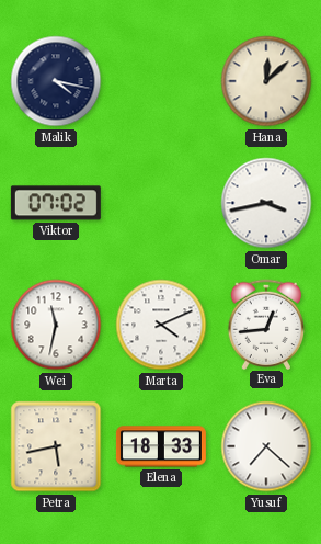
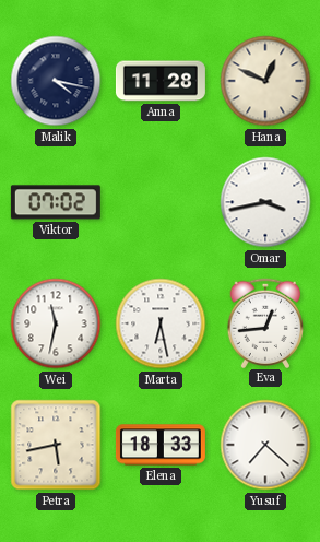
Anna: none -> 11:28 (161, 81)
Hana: 12:08 -> 12:49 (265, 81)
Marta: 4:11 -> 6:28 (161, 323)
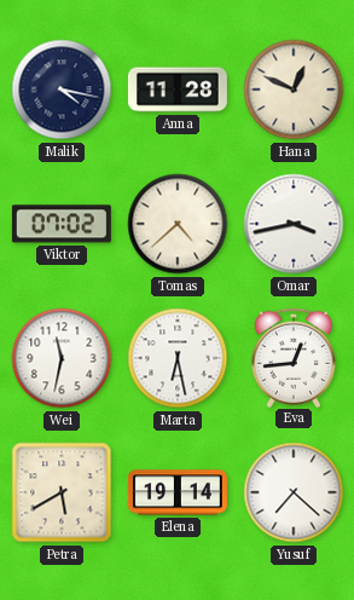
Tomas: none -> 4:38 (178, 224)
Petra: 5:43 -> 5:40 (62, 492)
Elena: 18:33 -> 19:14 (178, 492)
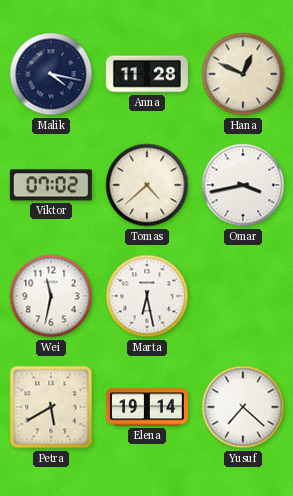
Eva: 12:44 -> none (294, 357)
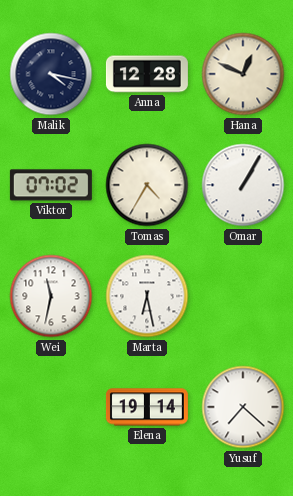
Anna: 11:28 -> 12:28 (147, 74)
Tomas: 4:38 -> 4:35 (147, 185)
Omar: 3:43 -> 1:05 (243, 185)
Petra: 5:40 -> none (51, 407)
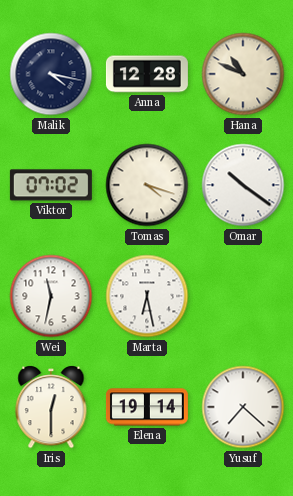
Hana: 12:49 -> 10:49 (243, 74)
Tomas: 4:35 -> 4:18 (147, 185)
Omar: 1:05 -> 10:21 (243, 185)
Iris: none -> 12:30 (51, 407)
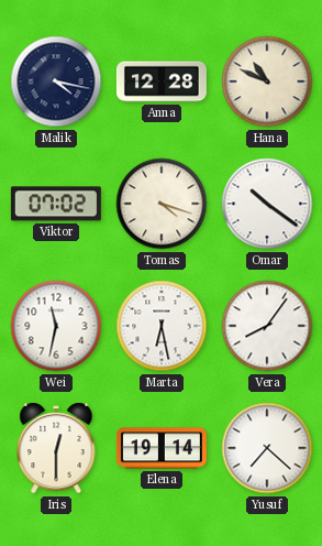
Vera: none -> 8:06 (267, 326)
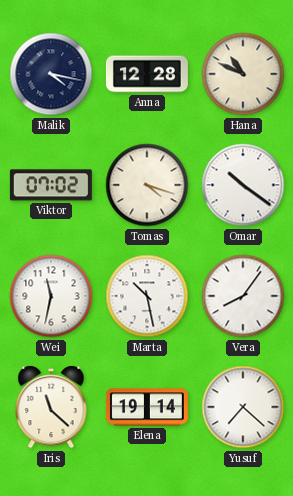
Marta: 6:28 -> 10:28 (147, 296)
Iris: 12:30 -> 11:22 (51, 407)
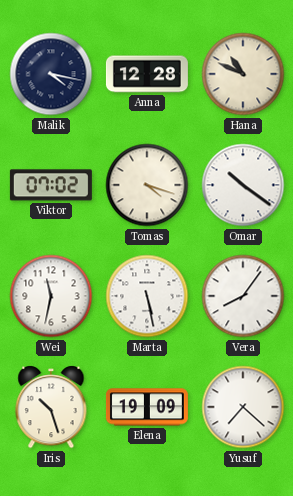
Marta: 10:28 -> 5:28 (147, 296)
Iris: 11:22 -> 10:27 (51, 407)
Elena: 19:14 -> 19:09 (147, 407)
